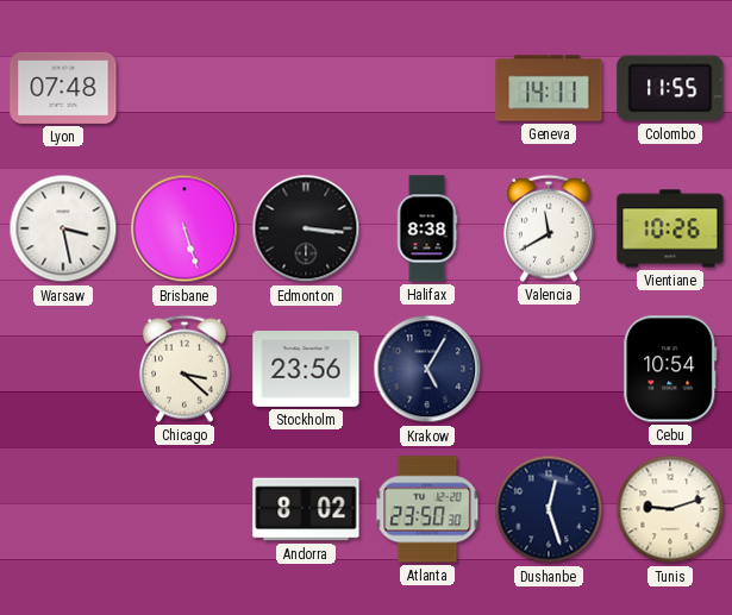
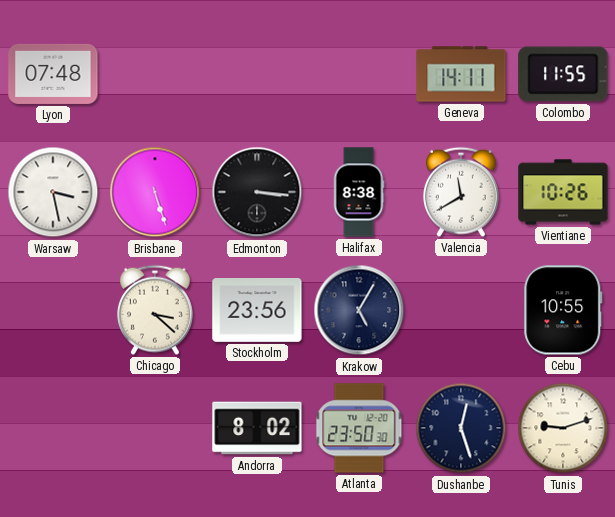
Cebu: 10:54 -> 10:55 (563, 310)
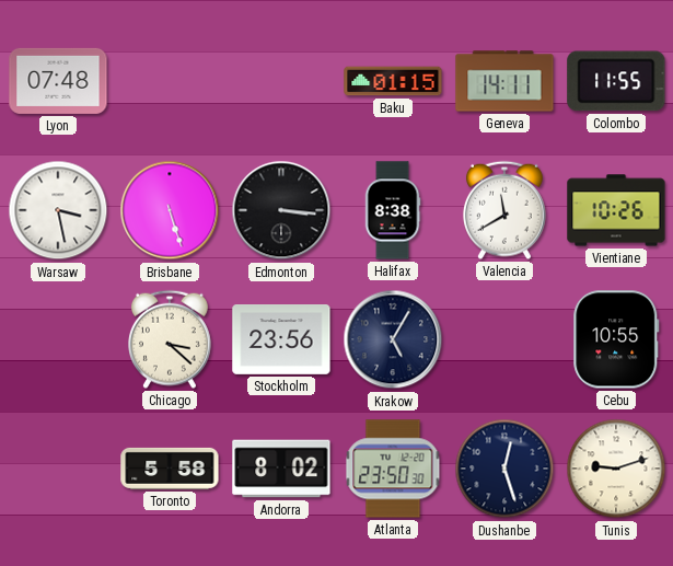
Baku: none -> 01:15 (393, 81)
Toronto: none -> 5:58 (170, 469)
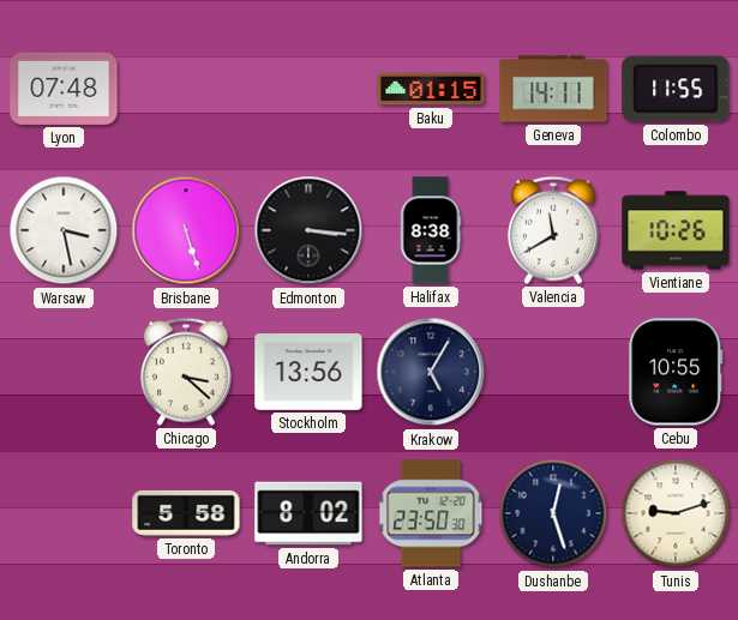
Stockholm: 23:56 -> 13:56 (308, 373)
